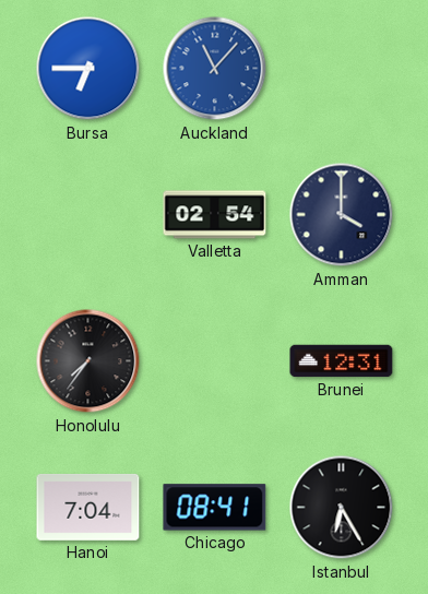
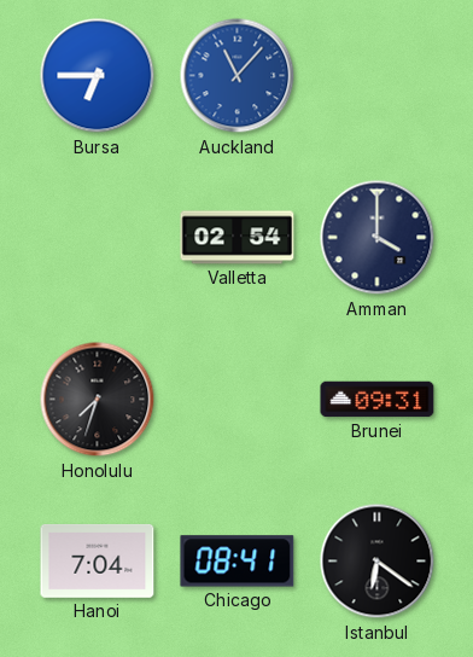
Honolulu: 7:36 -> 7:33 (98, 400)
Brunei: 12:31 -> 09:31 (378, 400)
Istanbul: 6:25 -> 6:21 (378, 562)
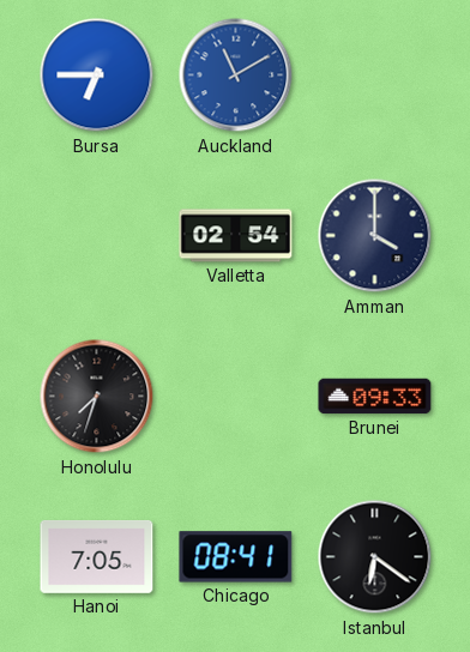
Auckland: 11:07 -> 11:10 (236, 76)
Brunei: 09:31 -> 09:33 (375, 397)
Hanoi: 7:04 -> 7:05 (97, 557)
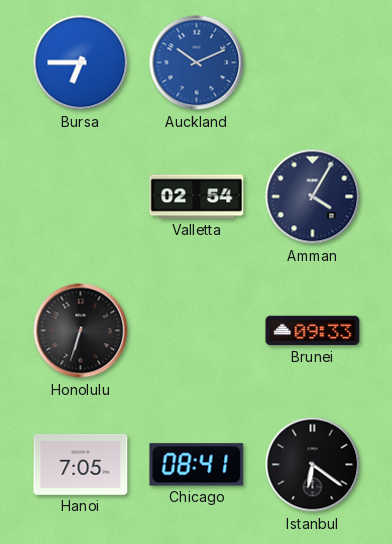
Auckland: 11:10 -> 10:11 (197, 63)
Amman: 4:00 -> 4:05 (313, 197)
Honolulu: 7:33 -> 6:33 (81, 331)
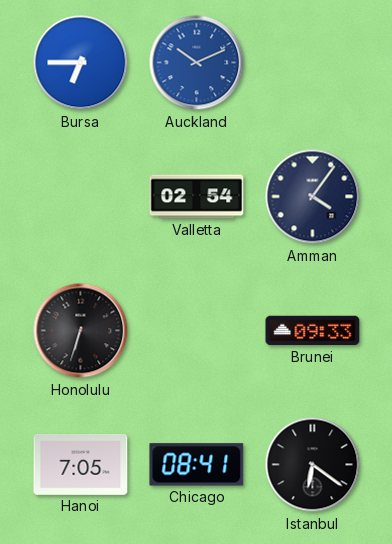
Amman: 4:05 -> 4:06 (313, 197)
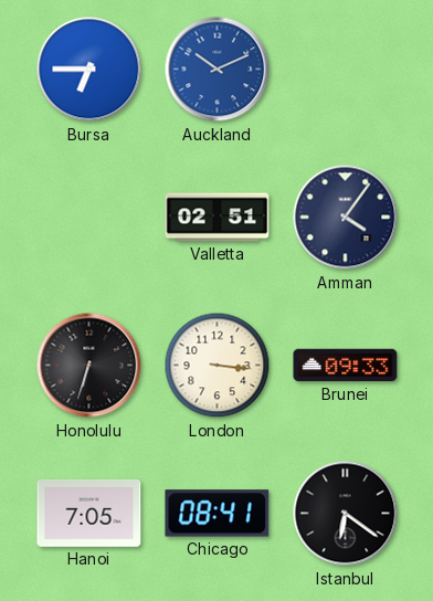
Valletta: 02:54 -> 02:51 (218, 218)
London: none -> 3:16 (218, 366)
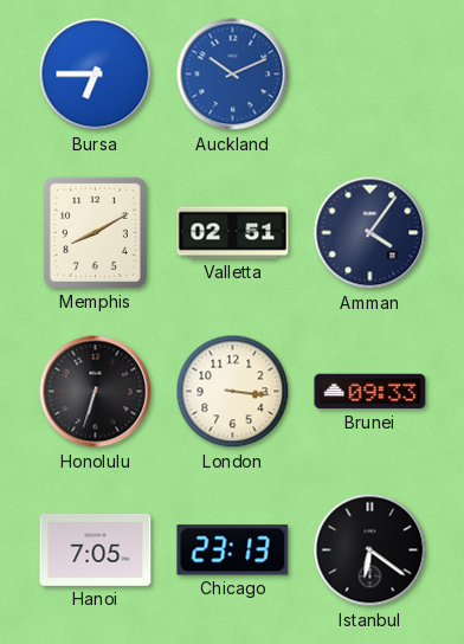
Memphis: none -> 8:10 (95, 232)
Chicago: 08:41 -> 23:13 (233, 550)
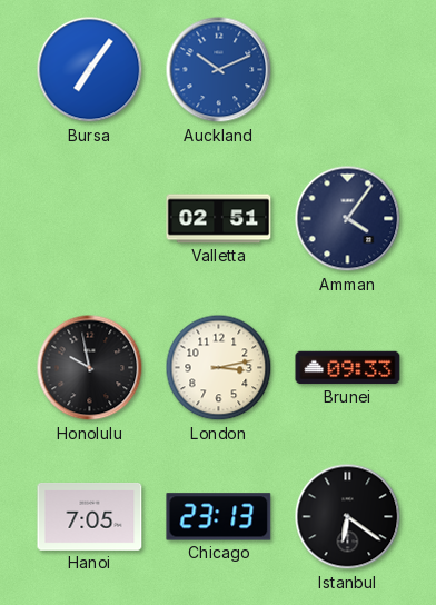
Bursa: 6:45 -> 7:06 (90, 70)
Memphis: 8:10 -> none (95, 232)
Honolulu: 6:33 -> 9:58 (90, 368)
London: 3:16 -> 3:13 (219, 368)
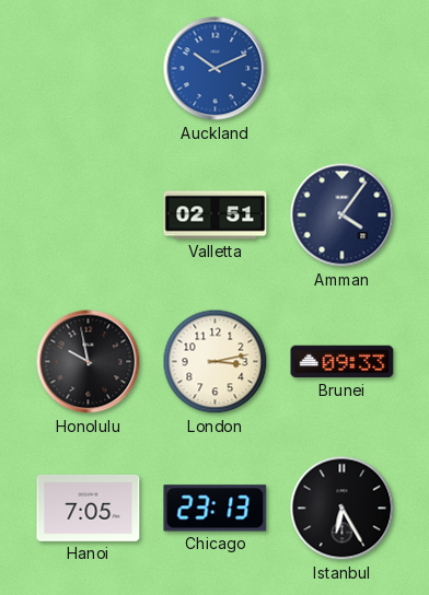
Bursa: 7:06 -> none (90, 70)
Istanbul: 6:21 -> 6:25 (343, 509)
